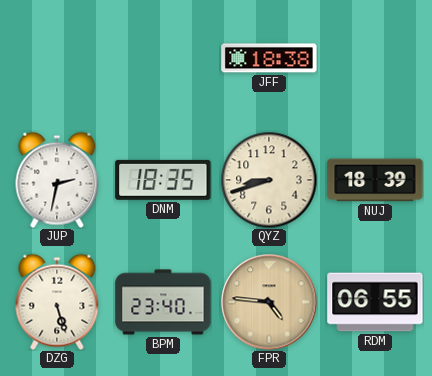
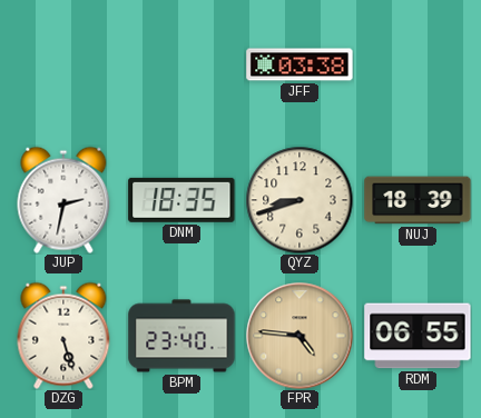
JFF: 18:38 -> 03:38 (300, 64)
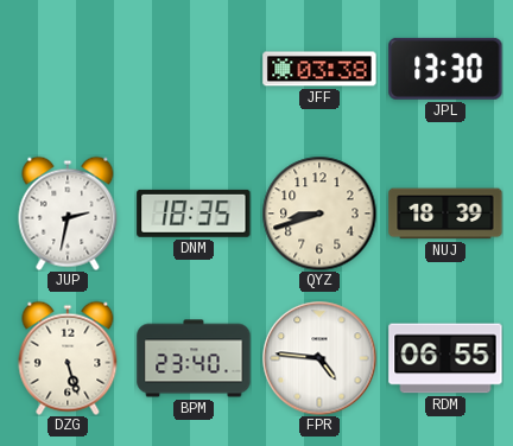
JPL: none -> 13:30 (445, 69)
FPR dial: champagne -> white (319, 358)
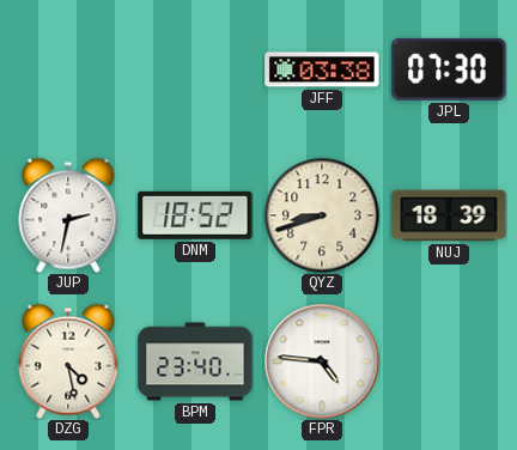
JPL: 13:30 -> 07:30 (449, 69)
DNM: 18:35 -> 18:52 (195, 215)
DZG: 5:27 -> 4:28 (68, 361)
RDM: 06:55 -> none (445, 358)
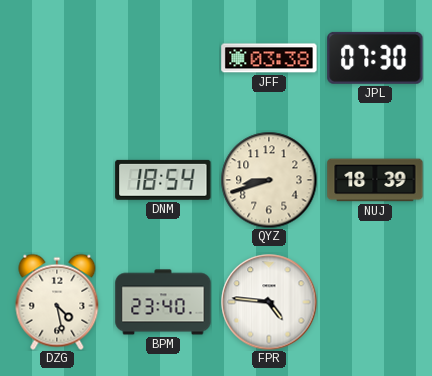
JUP: 2:32 -> none (68, 215)
DNM: 18:52 -> 18:54 (163, 180)
